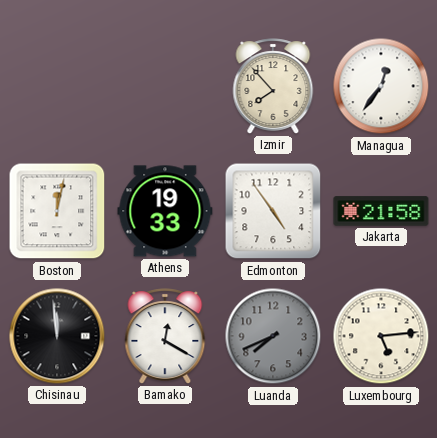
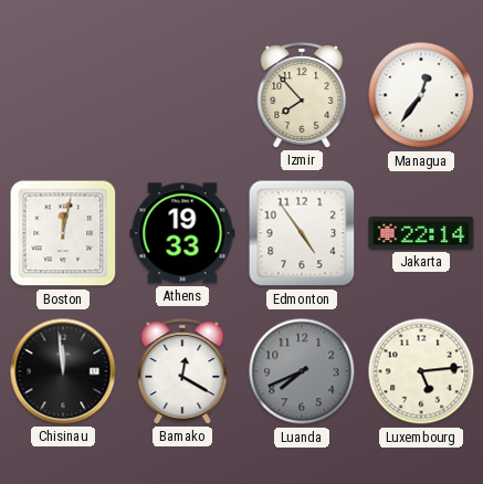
Jakarta: 21:58 -> 22:14 (421, 233)
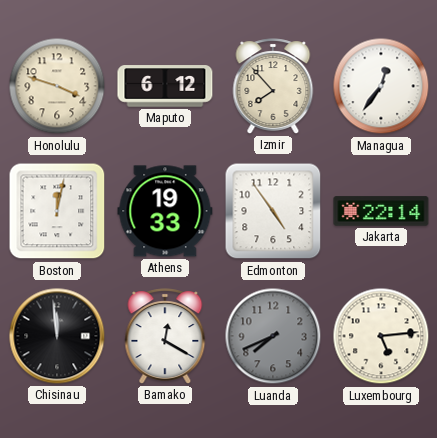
Honolulu: none -> 3:48 (57, 86)
Maputo: none -> 6:12 (165, 86)
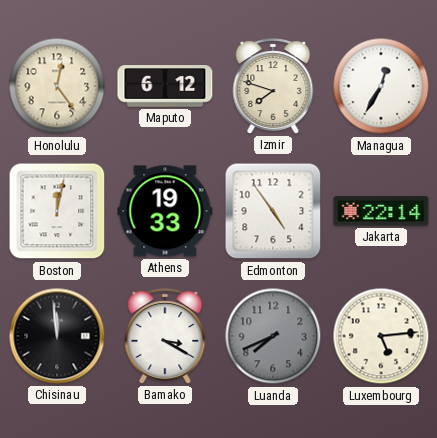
Honolulu: 3:48 -> 12:24 (57, 86)
Izmir: 7:53 -> 7:48 (273, 86)
Managua: 12:36 -> 12:35 (381, 86)
Bamako: 12:20 -> 3:20 (165, 336)
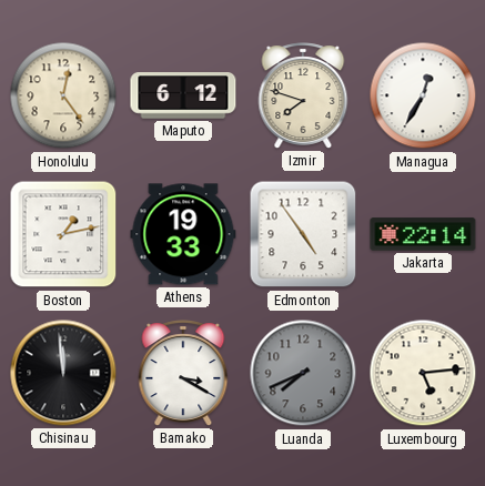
Boston: 12:02 -> 1:13 (63, 234)
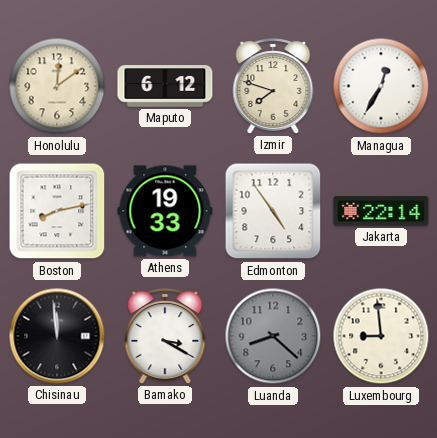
Honolulu: 12:24 -> 12:09 (57, 86)
Boston: 1:13 -> 8:13 (57, 211)
Luanda: 7:41 -> 8:22 (273, 336)
Luxembourg: 5:14 -> 8:59 (381, 336)
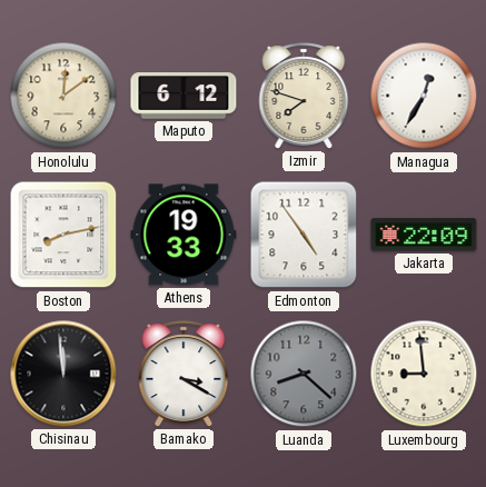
Jakarta: 22:14 -> 22:09 (424, 235)
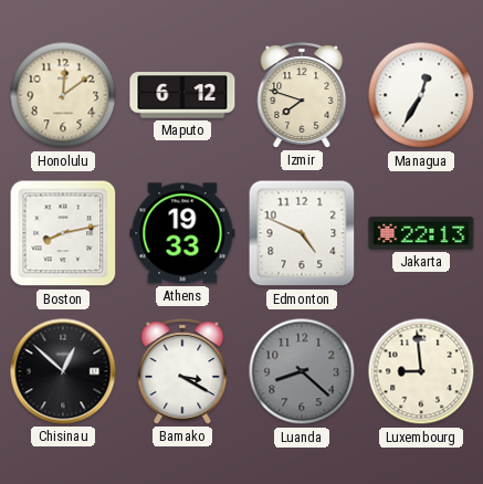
Edmonton: 4:54 -> 4:49 (302, 233)
Jakarta: 22:09 -> 22:13 (421, 233)
Chisinau: 11:59 -> 12:52 (63, 371)
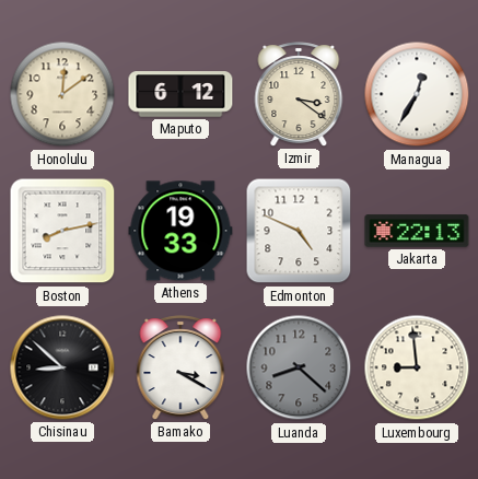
Izmir: 7:48 -> 3:21 (299, 94)
Chisinau: 12:52 -> 8:52 (62, 367)
